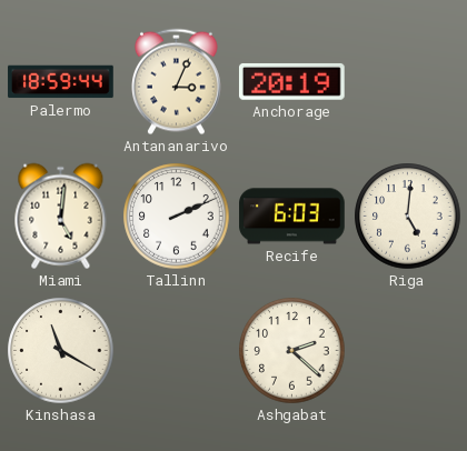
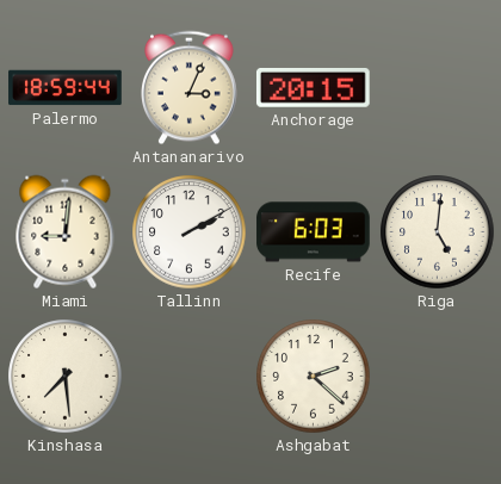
Anchorage: 20:19 -> 20:15 (313, 87)
Miami: 5:01 -> 9:01 (66, 232)
Tallinn: 2:11 -> 2:10 (190, 232)
Kinshasa: 11:20 -> 7:29 (66, 377)
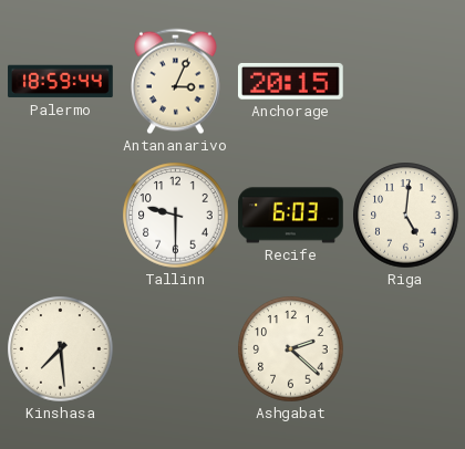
Miami: 9:01 -> none (66, 232)
Tallinn: 2:10 -> 9:30 (176, 216)
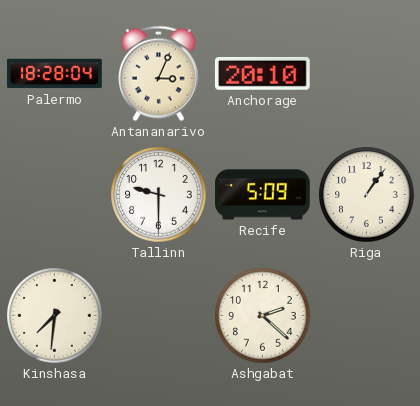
Palermo: 18:59 -> 18:28 (55, 74)
Anchorage: 20:15 -> 20:10 (262, 73)
Recife: 6:03 -> 5:09 (263, 195)
Riga: 5:01 -> 1:06 (367, 195)
Kinshasa: 7:29 -> 7:31 (55, 316)
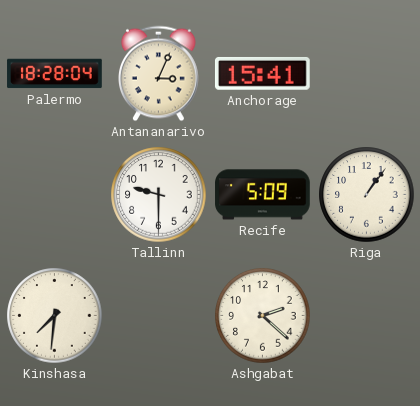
Anchorage: 20:10 -> 15:41 (262, 73)
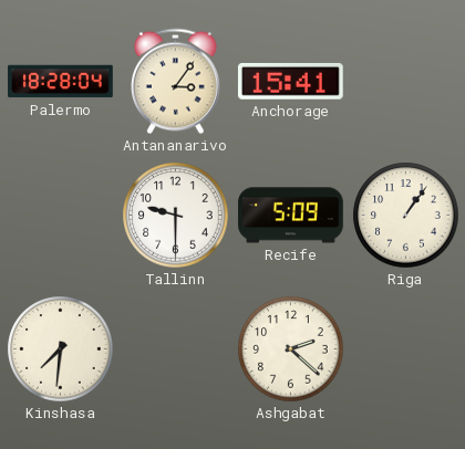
Antananarivo: 3:04 -> 3:06 (176, 82)
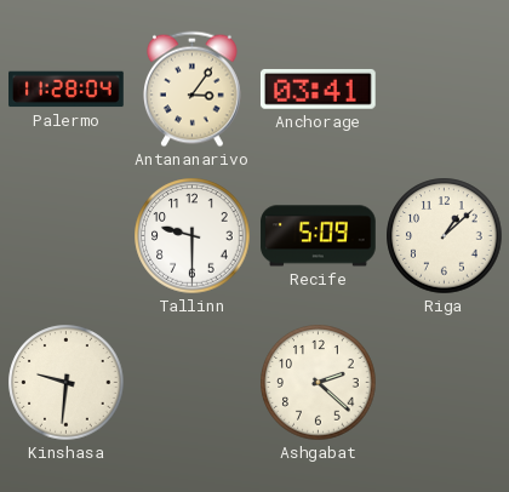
Palermo: 18:28 -> 11:28 (67, 90)
Anchorage: 15:41 -> 03:41 (318, 88)
Riga: 1:06 -> 1:08 (445, 236)
Kinshasa: 7:31 -> 9:31 (67, 383)
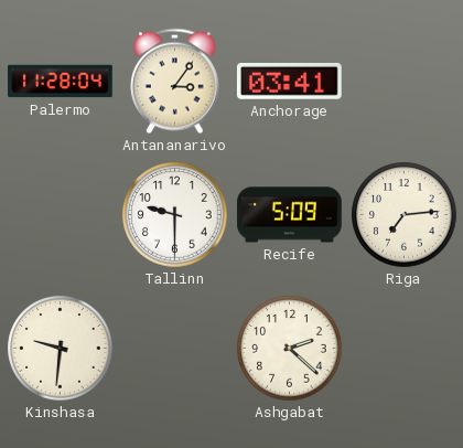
Riga: 1:08 -> 7:14 (405, 215)
